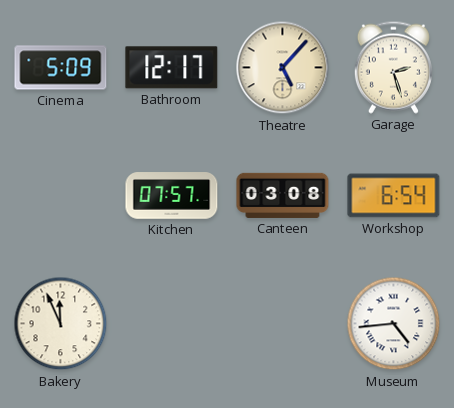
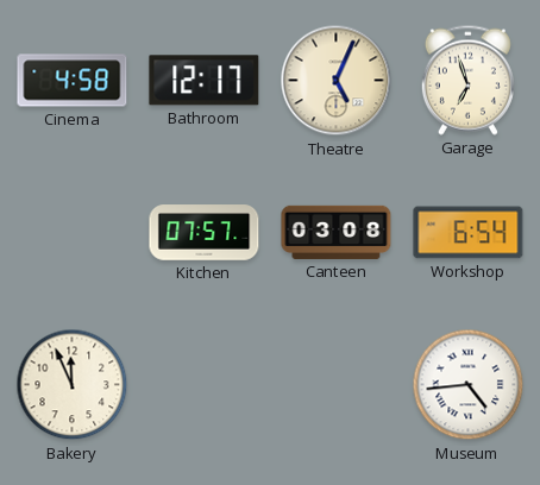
Cinema: 5:09 -> 4:58 (73, 81)
Theatre: 5:07 -> 5:04 (337, 81)
Garage: 2:27 -> 6:57 (467, 80)
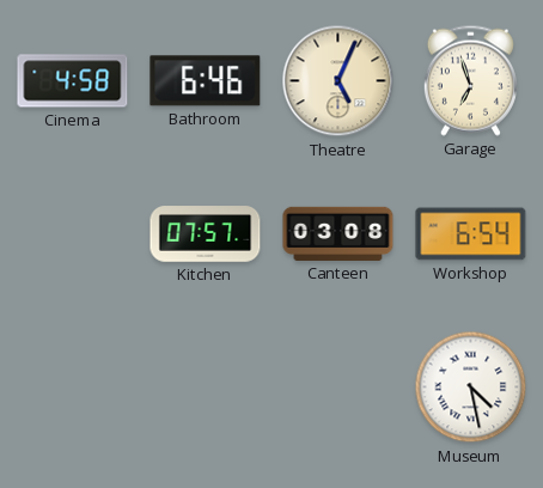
Bathroom: 12:17 -> 6:46 (206, 81)
Bakery: 11:56 -> none (73, 385)
Museum: 4:44 -> 4:28 (471, 388)
